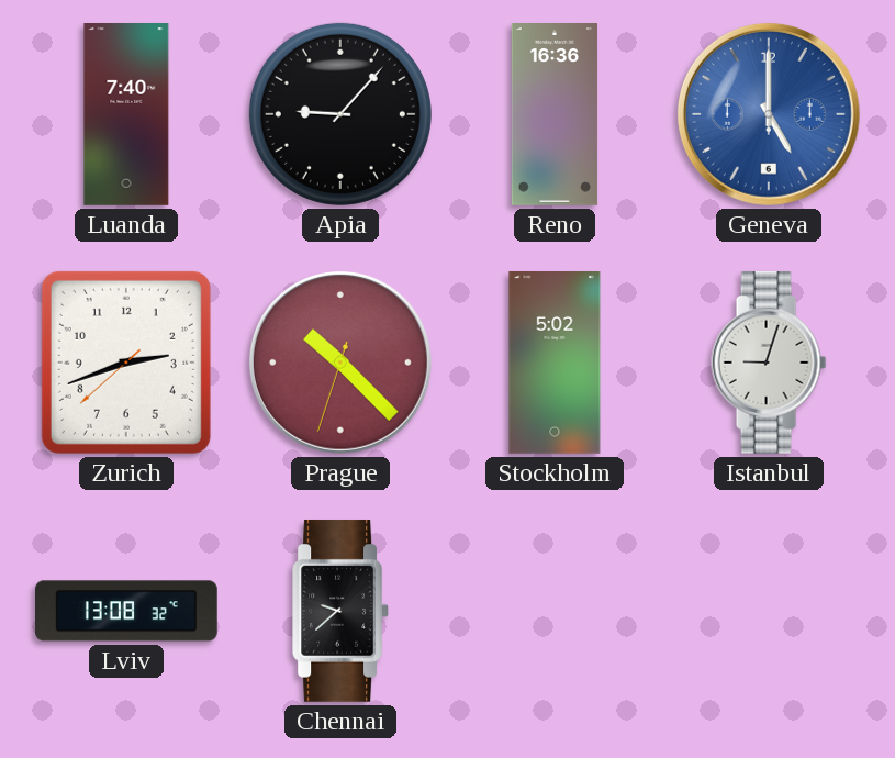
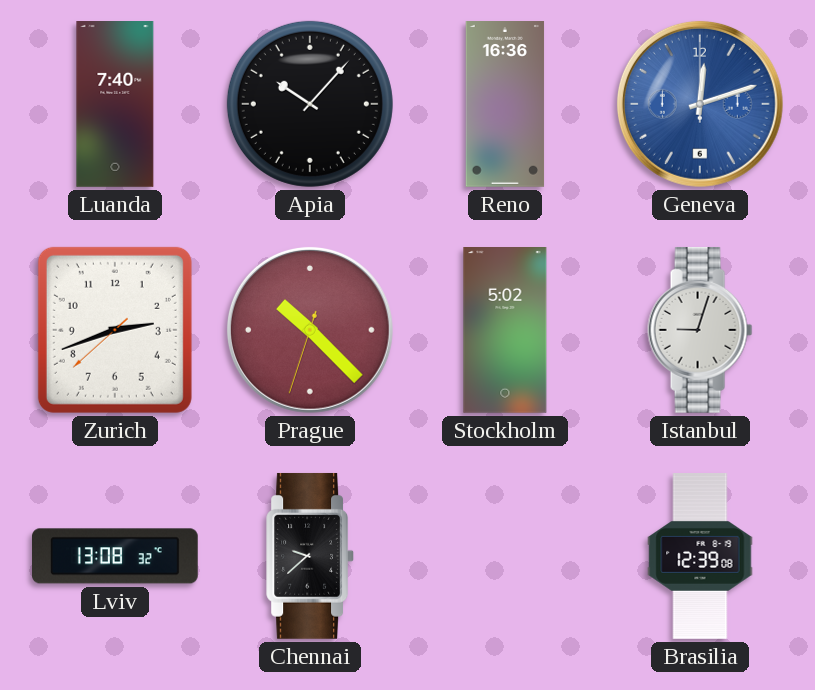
Apia: 9:07 -> 10:07 (310, 104)
Geneva: 5:00 -> 12:12 (700, 104)
Brasilia: none -> 12:39 (700, 556)
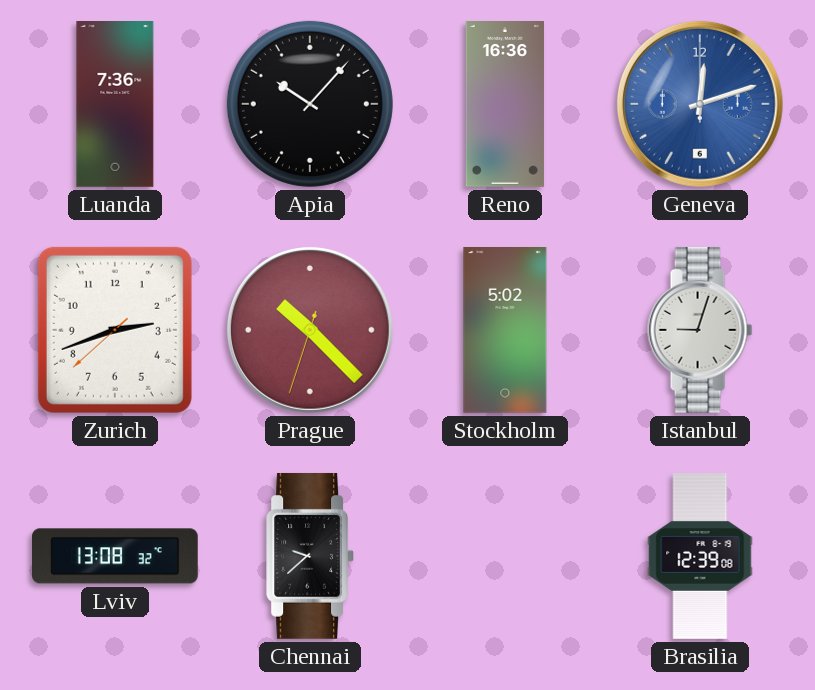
Luanda: 7:40 -> 7:36 (115, 105)
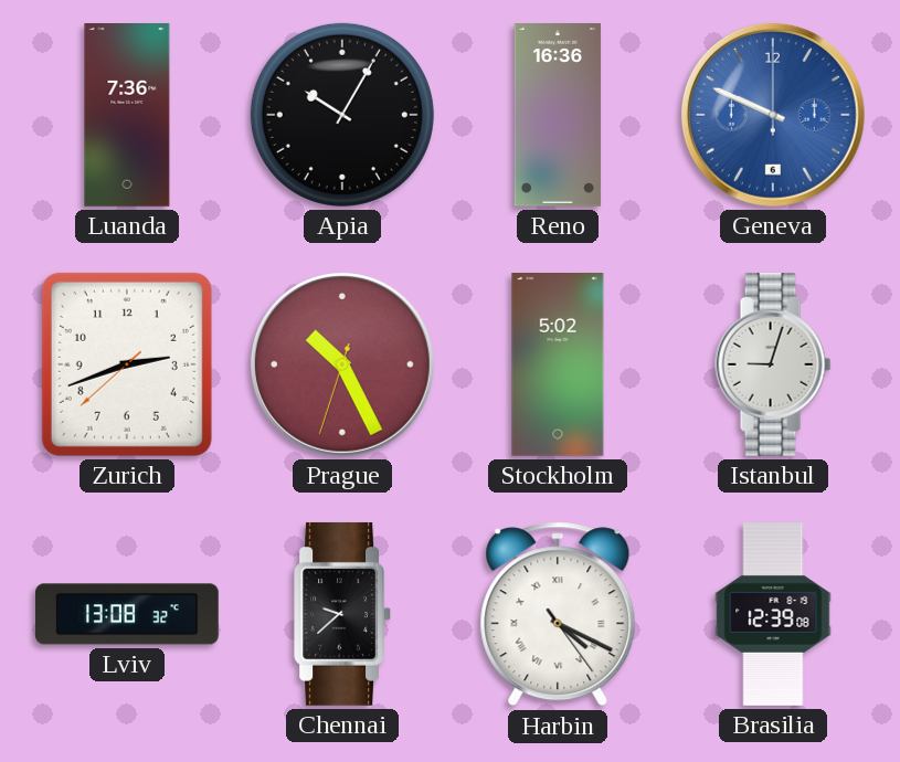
Apia: 10:07 -> 10:05 (342, 115)
Geneva: 12:12 -> 9:49 (773, 115)
Prague: 10:22 -> 10:25 (342, 364)
Harbin: none -> 4:19 (558, 614)
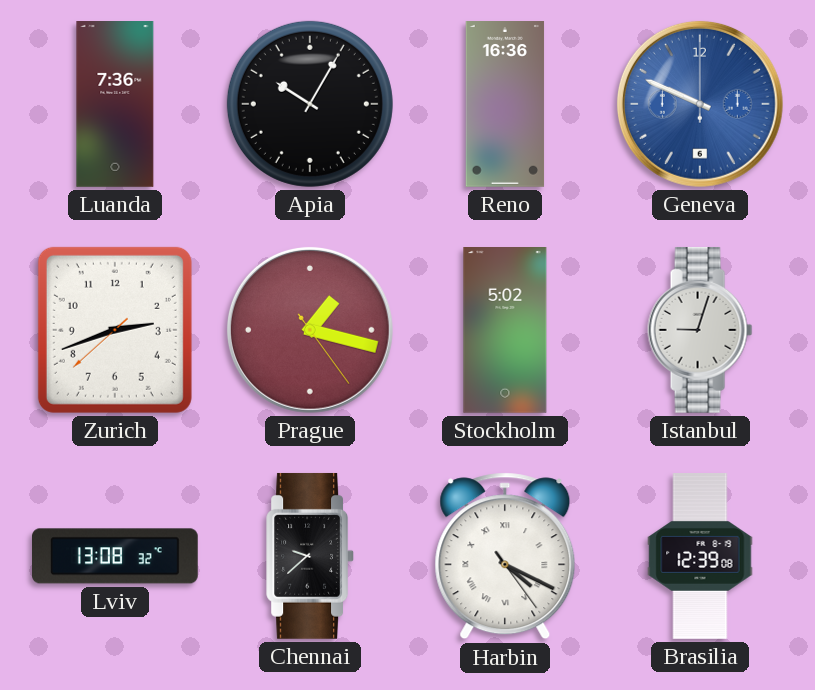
Prague: 10:25 -> 1:17 (310, 330)
